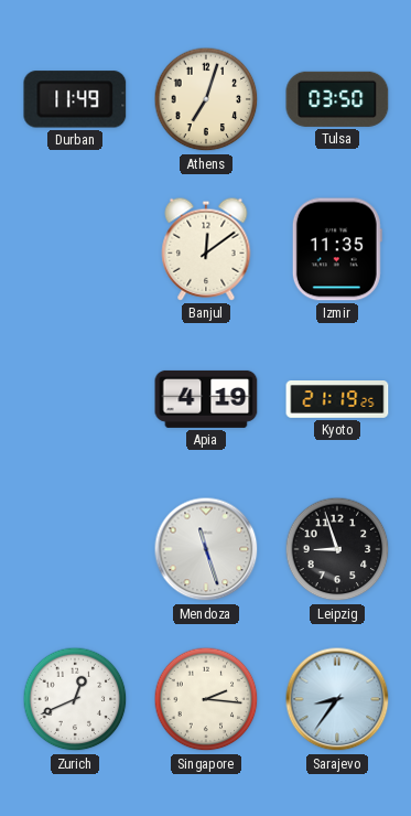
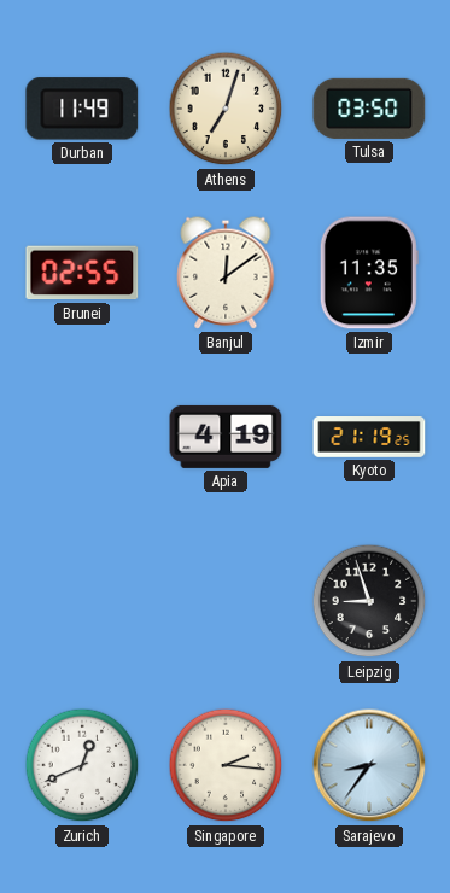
Brunei: none -> 02:55 (82, 273)
Mendoza: 11:27 -> none (206, 549)
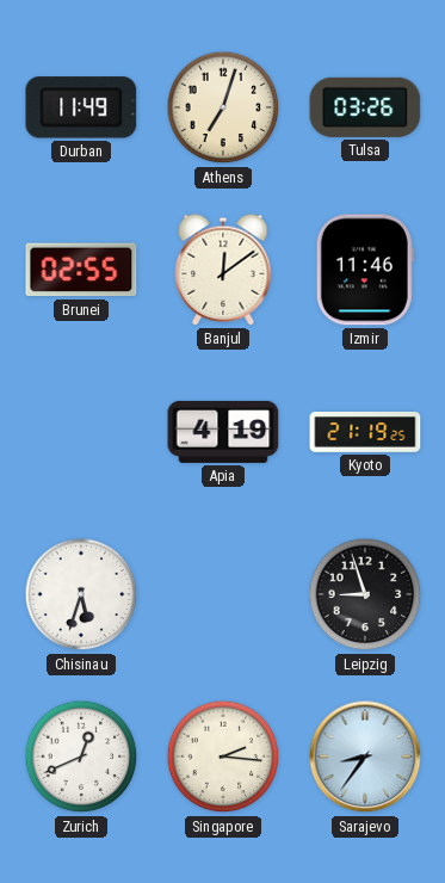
Tulsa: 03:50 -> 03:26 (365, 107)
Izmir: 11:35 -> 11:46 (365, 270)
Chisinau: none -> 5:33 (81, 594)
